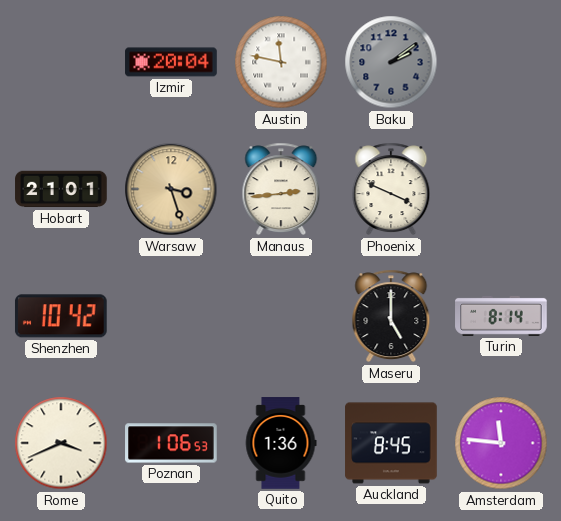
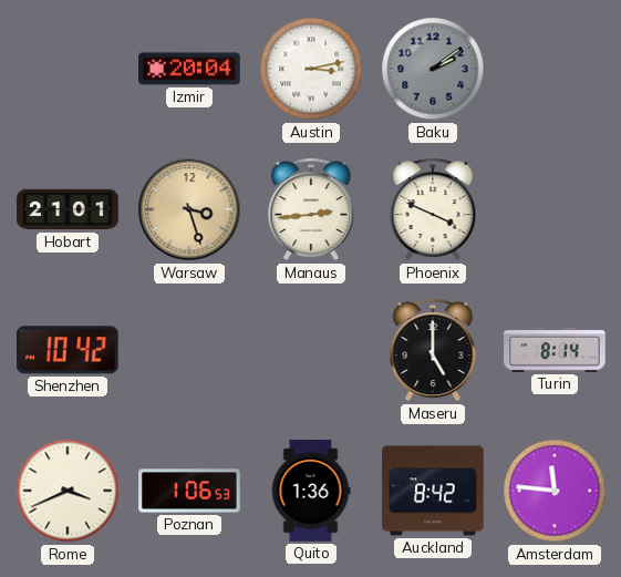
Austin: 11:47 -> 3:13 (311, 69)
Auckland: 8:45 -> 8:42 (433, 491)
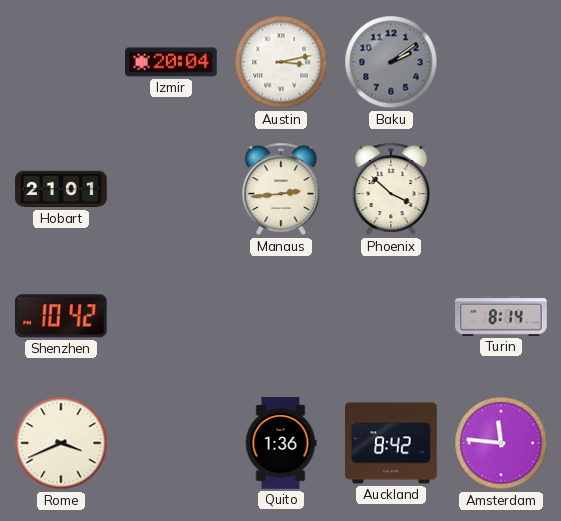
Warsaw: 3:27 -> none (189, 209)
Phoenix: 3:49 -> 3:52 (391, 189)
Maseru: 5:00 -> none (433, 350)
Poznan: 1:06 -> none (189, 491)
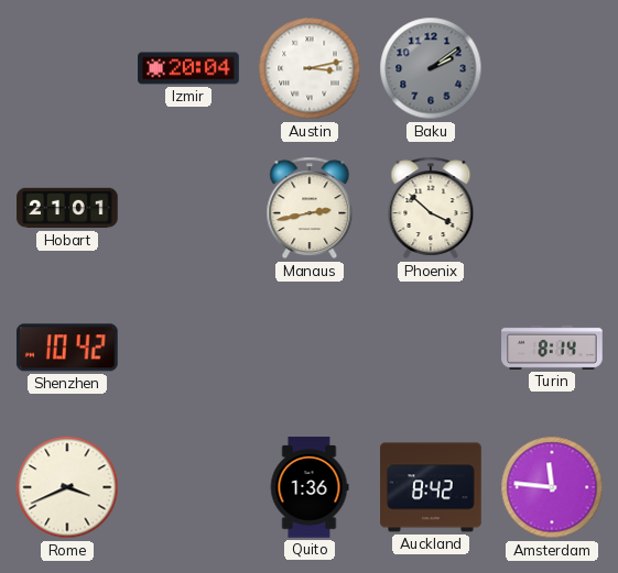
Manaus: 2:44 -> 2:43 (310, 208)
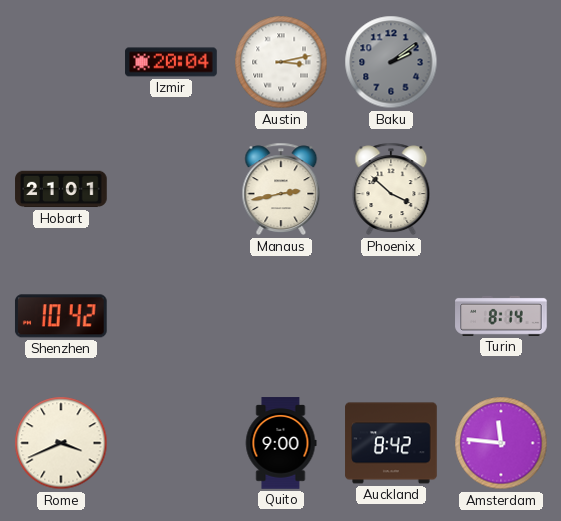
Quito: 1:36 -> 9:00 (281, 443)
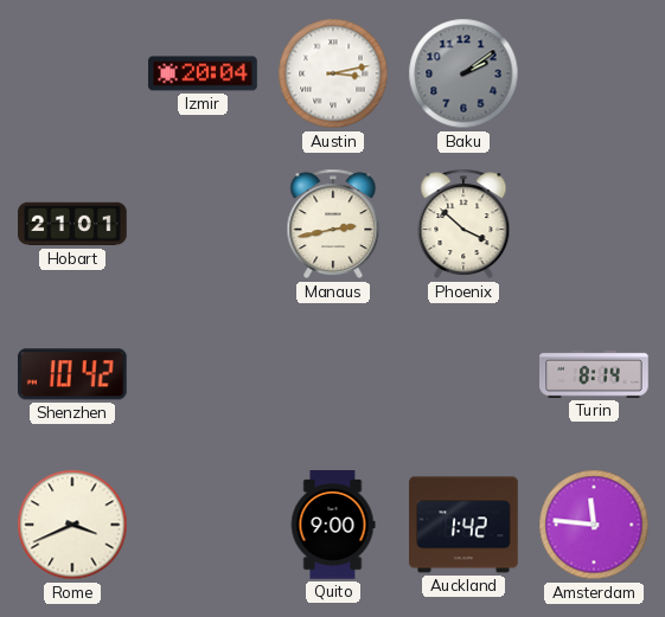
Auckland: 8:42 -> 1:42 (463, 525)
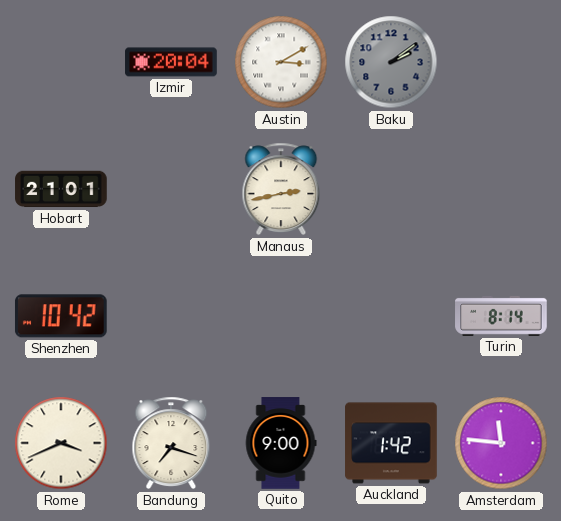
Austin: 3:13 -> 3:10 (281, 62)
Phoenix: 3:52 -> none (463, 224)
Bandung: none -> 7:18 (171, 443)
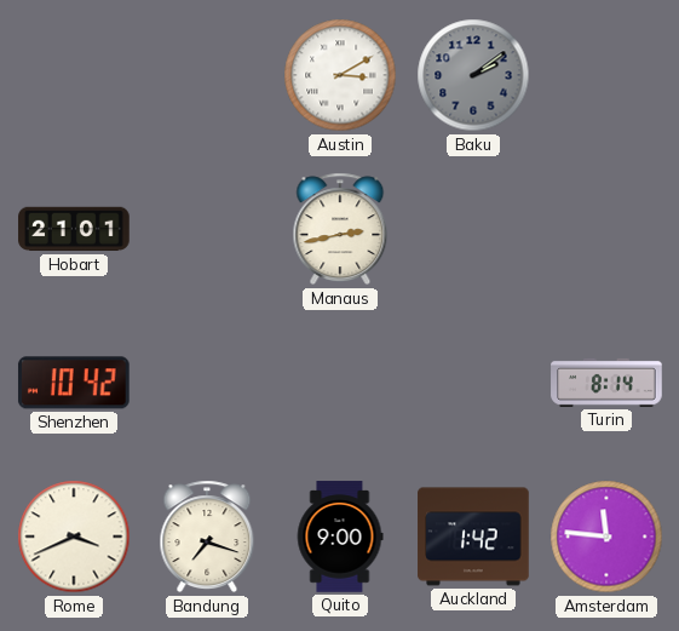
Izmir: 20:04 -> none (171, 62)
